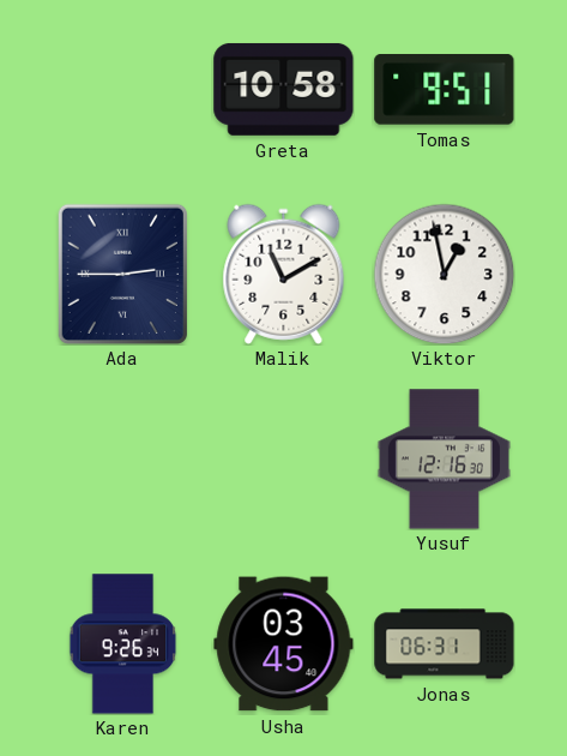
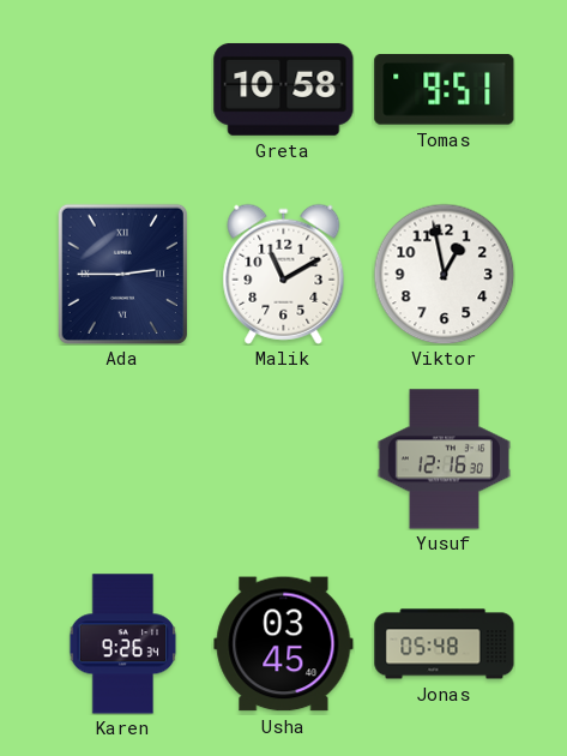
Jonas: 06:31 -> 05:48 (445, 644)
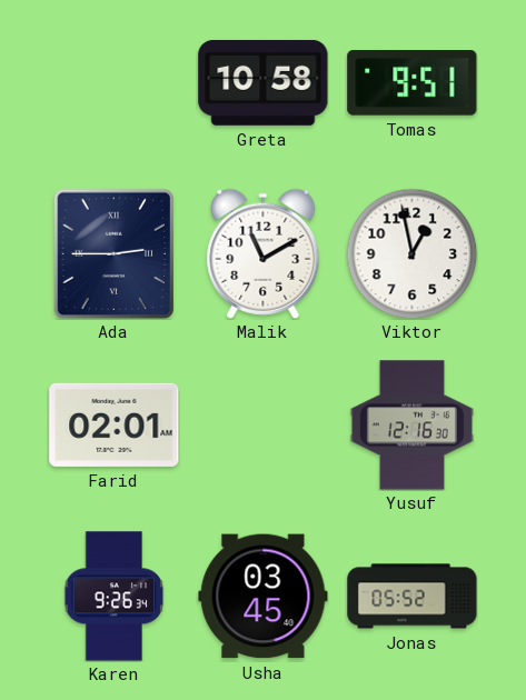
Farid: none -> 02:01 (115, 424)
Jonas: 05:48 -> 05:52 (413, 597)
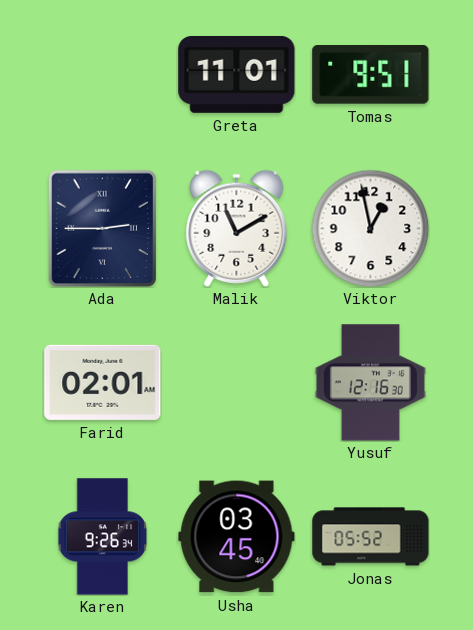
Greta: 10:58 -> 11:01 (237, 74)
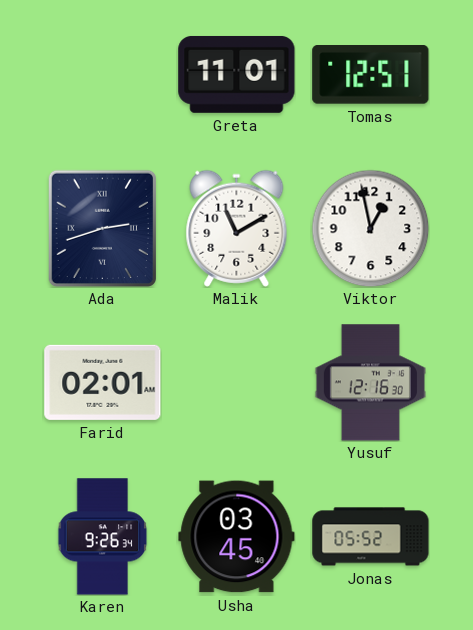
Tomas: 9:51 -> 12:51 (371, 75)
Ada: 2:45 -> 2:42 (102, 228)
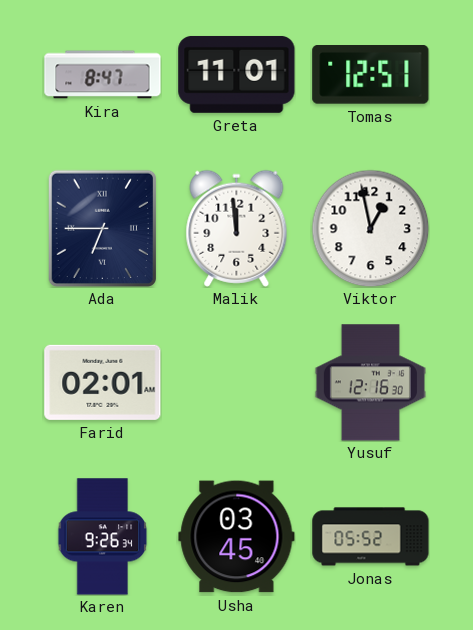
Kira: none -> 8:47 (103, 75)
Ada: 2:42 -> 6:45 (102, 228)
Malik: 11:10 -> 11:59 (237, 228)
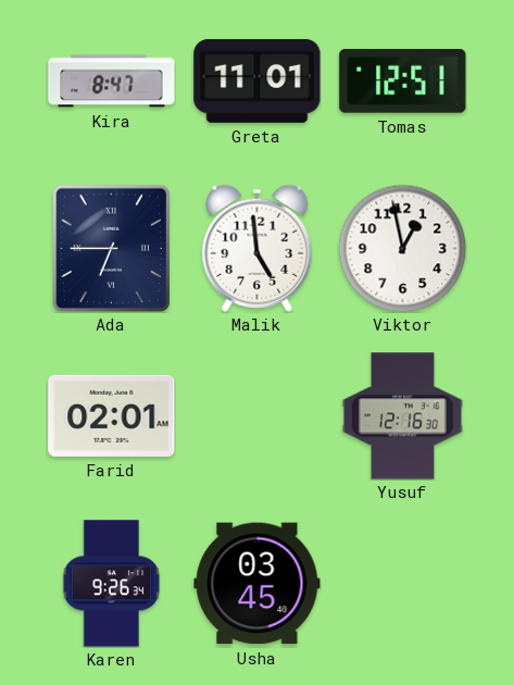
Malik: 11:59 -> 4:59 (258, 248)
Jonas: 05:52 -> none (371, 537)
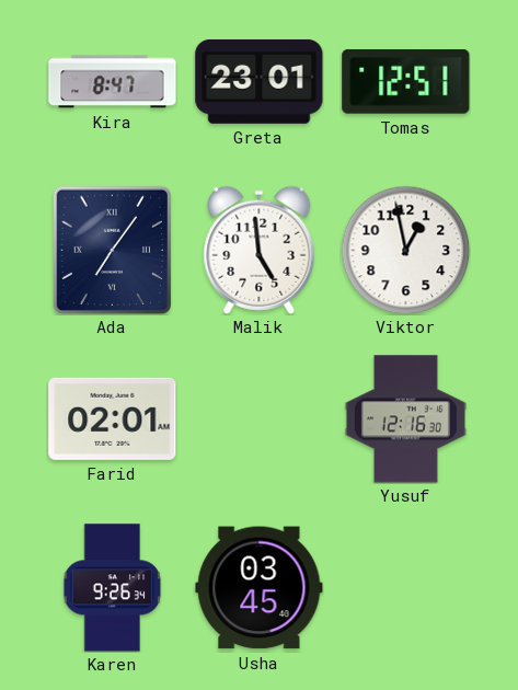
Greta: 11:01 -> 23:01 (260, 81)
Ada: 6:45 -> 7:06 (112, 250)
